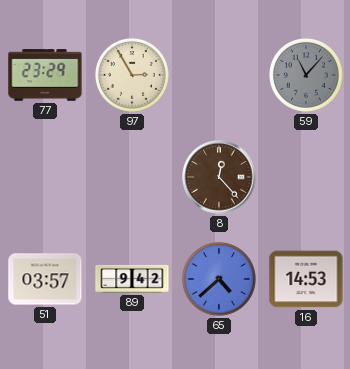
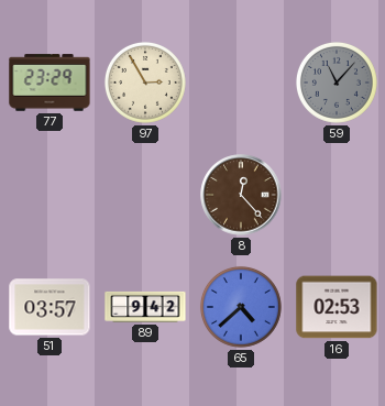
16: 14:53 -> 02:53 (337, 307)
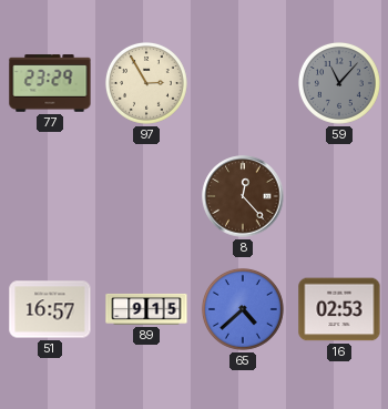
51: 03:57 -> 16:57 (50, 309)
89: 9:42 -> 9:15 (146, 309)
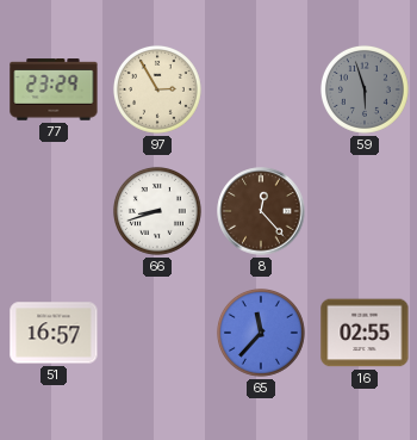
59: 11:07 -> 5:57 (365, 89)
66: none -> 8:42 (157, 211)
89: 9:15 -> none (146, 309)
65: 4:38 -> 11:37 (261, 333)
16: 02:53 -> 02:55 (365, 333)
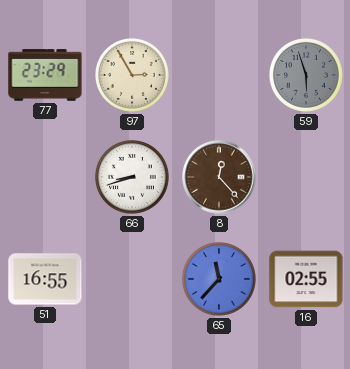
51: 16:57 -> 16:55 (45, 279)
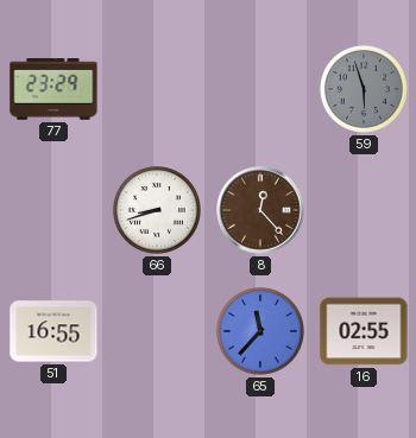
97: 2:55 -> none (132, 75)
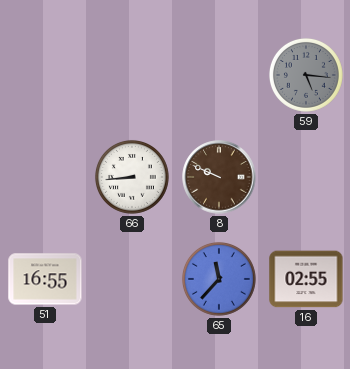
77: 23:29 -> none (53, 89)
59: 5:57 -> 5:16 (306, 75)
66: 8:42 -> 8:44 (132, 177)
8: 12:23 -> 9:49 (219, 177)
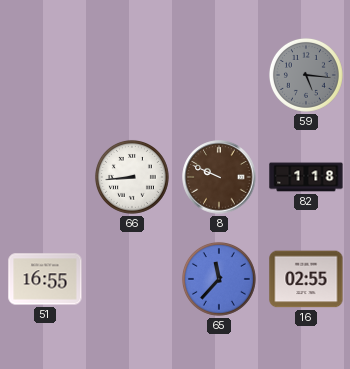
82: none -> 1:18 (306, 177)
